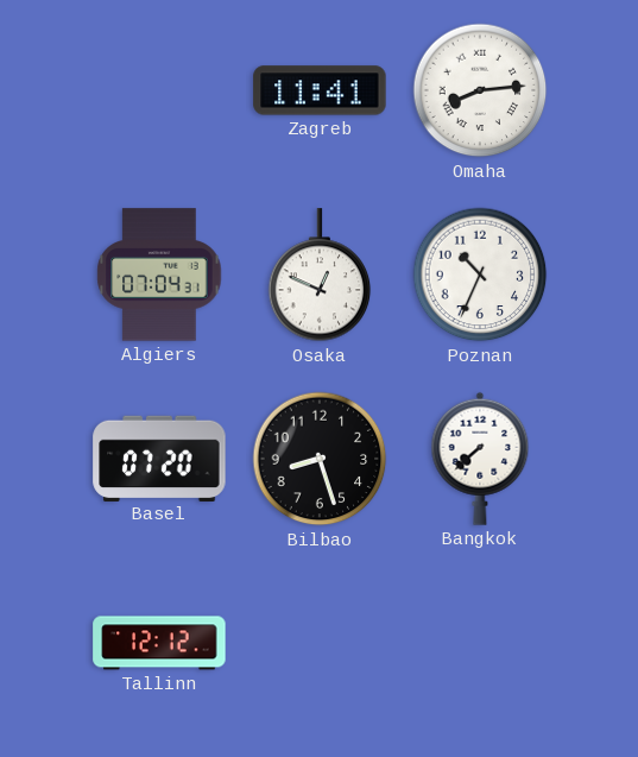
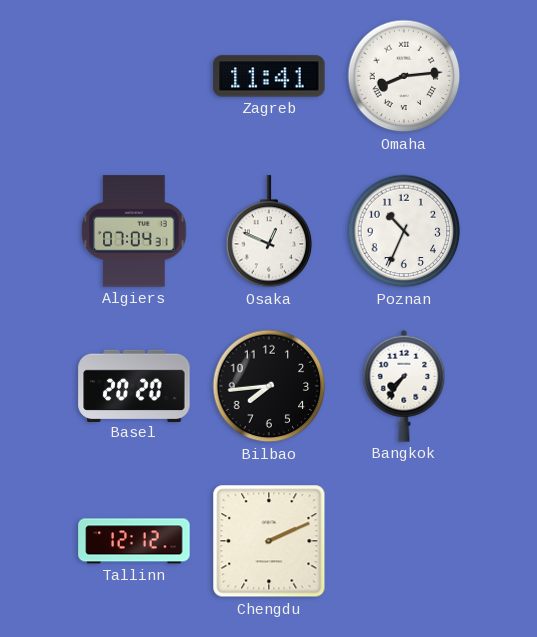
Basel: 07:20 -> 20:20 (134, 385)
Bilbao: 8:27 -> 7:44 (269, 386)
Bangkok: 7:38 -> 7:36 (404, 386)
Chengdu: none -> 2:11 (269, 541)
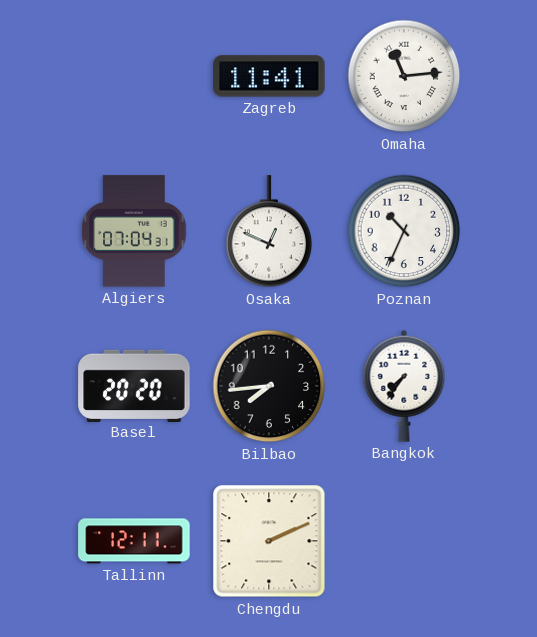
Omaha: 8:14 -> 11:14 (404, 76)
Tallinn: 12:12 -> 12:11 (134, 541)
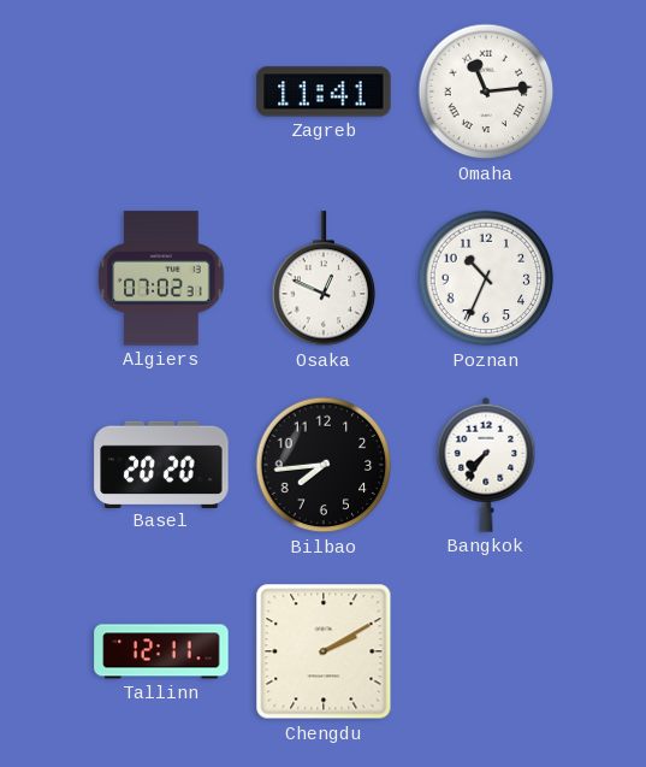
Algiers: 07:04 -> 07:02 (161, 278)
Chengdu: 2:11 -> 2:10 (324, 651)
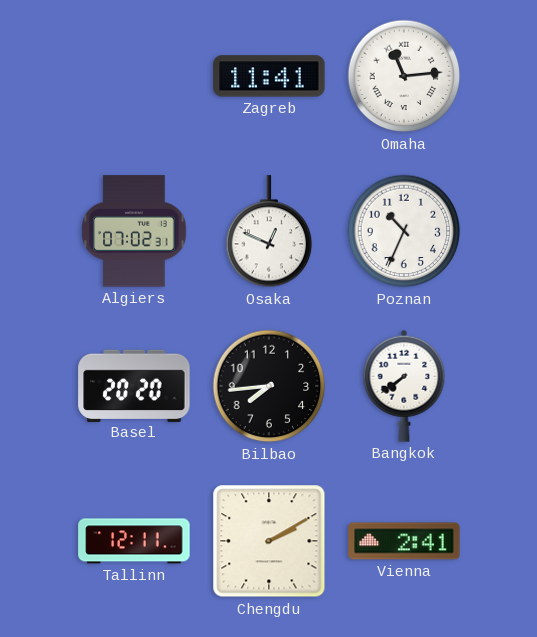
Bangkok: 7:36 -> 7:39 (404, 386)
Vienna: none -> 2:41 (404, 541)
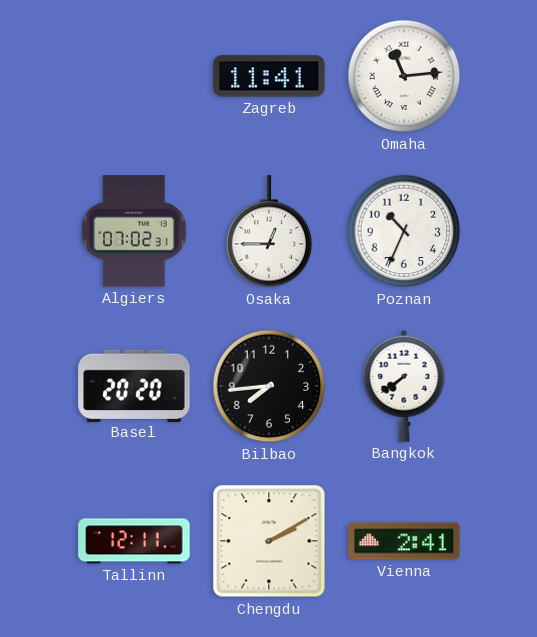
Osaka: 12:49 -> 12:45 (269, 232)
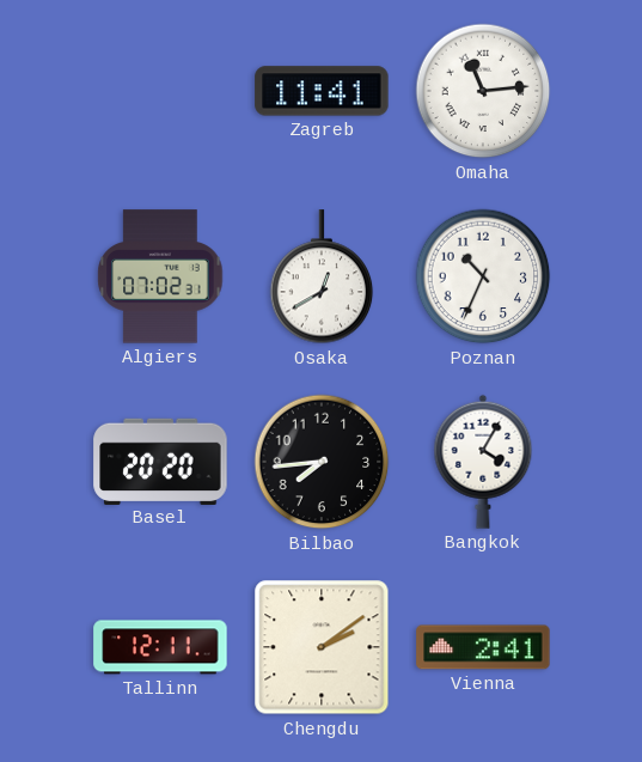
Osaka: 12:45 -> 12:40 (322, 278)
Bangkok: 7:39 -> 4:05 (483, 462)
Chengdu: 2:10 -> 2:09 (322, 647)
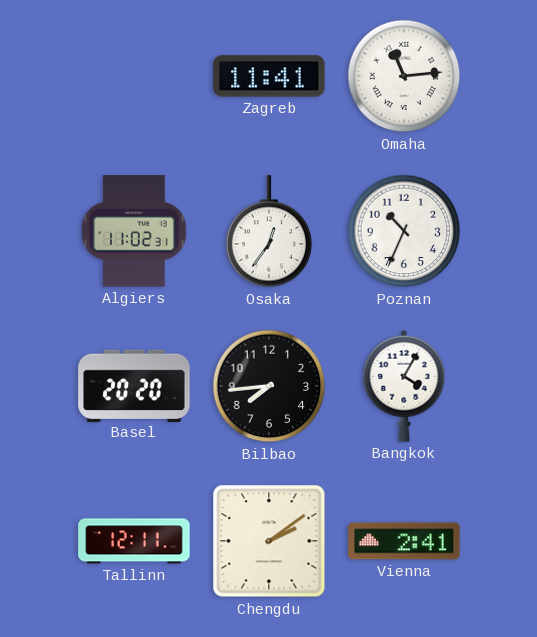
Algiers: 07:02 -> 11:02 (134, 231)
Osaka: 12:40 -> 12:36 (269, 232)
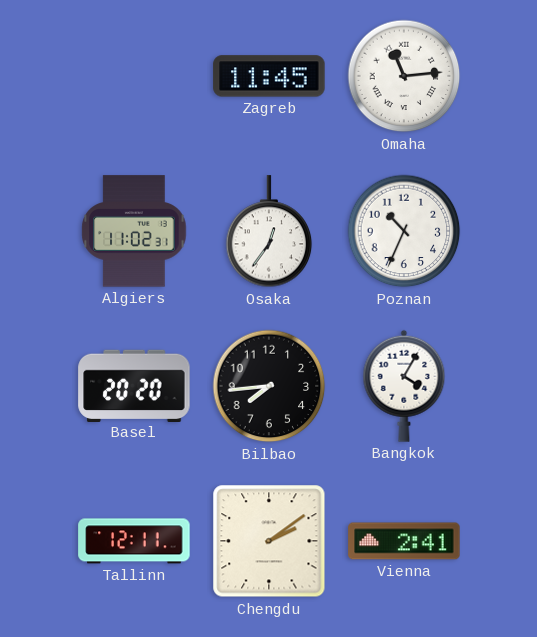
Zagreb: 11:41 -> 11:45 (269, 76)
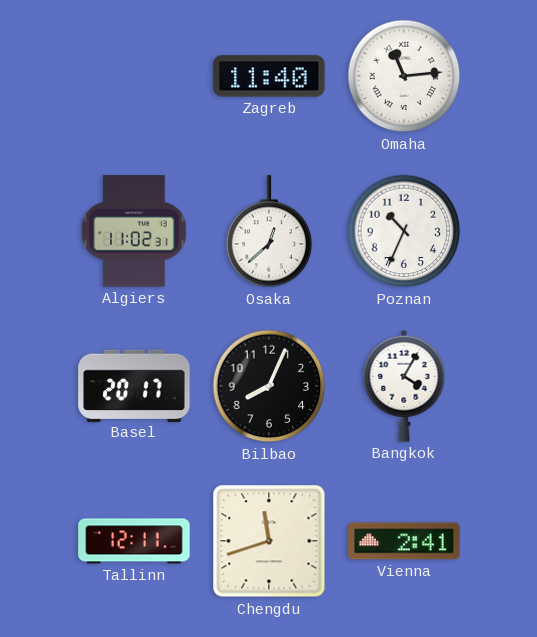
Zagreb: 11:45 -> 11:40 (269, 76)
Osaka: 12:36 -> 12:38 (269, 232)
Basel: 20:20 -> 20:17 (134, 385)
Bilbao: 7:44 -> 8:04 (269, 386)
Chengdu: 2:09 -> 11:42 (269, 541)
